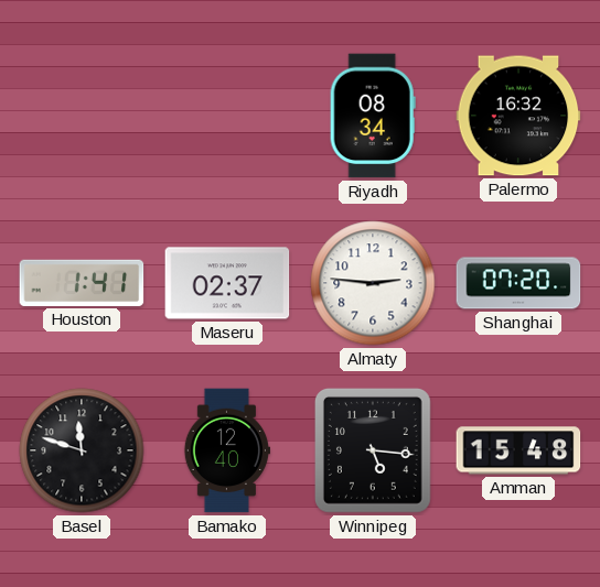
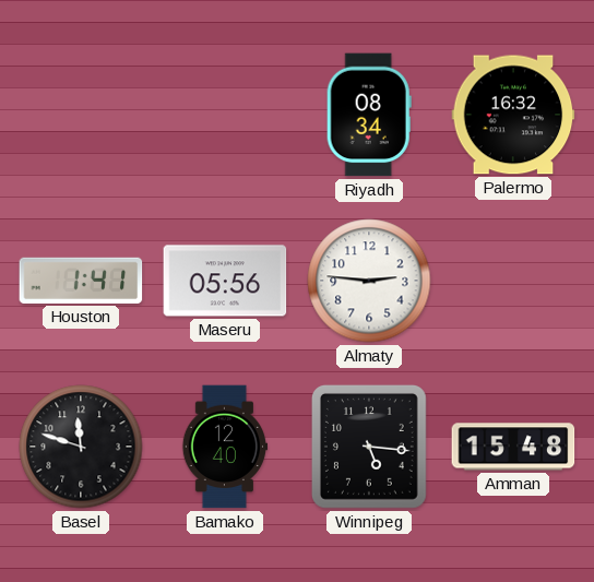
Maseru: 02:37 -> 05:56 (225, 281)
Shanghai: 07:20 -> none (518, 283)
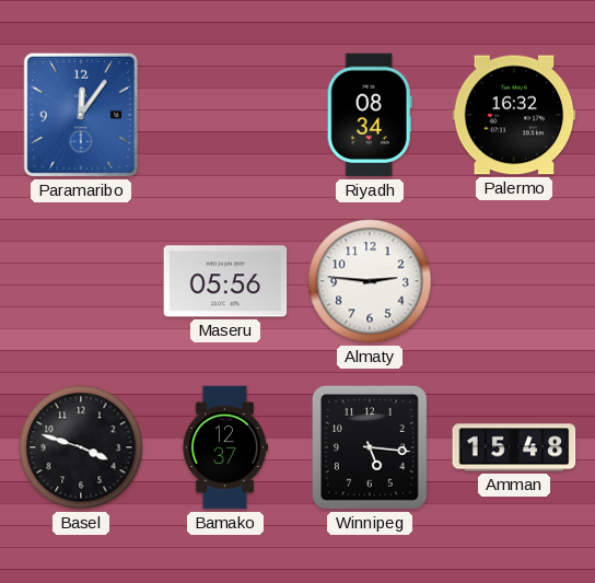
Paramaribo: none -> 12:06 (81, 115)
Houston: 1:41 -> none (81, 281)
Basel: 11:48 -> 3:48 (81, 447)
Bamako: 12:40 -> 12:37 (224, 447)
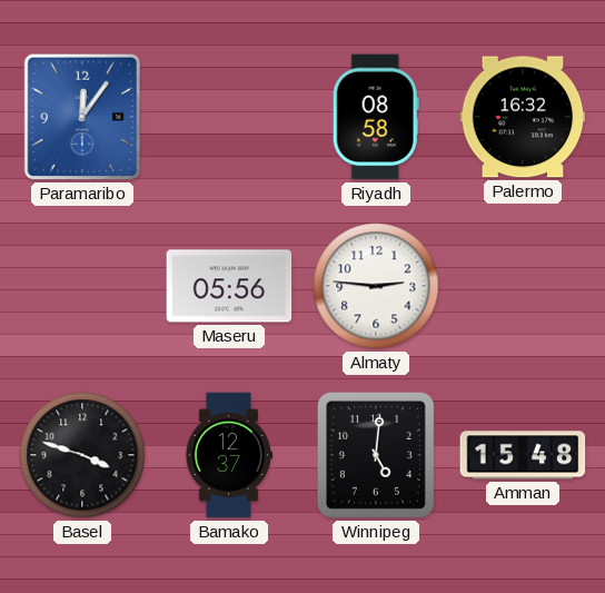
Riyadh: 08:34 -> 08:58 (376, 117)
Winnipeg: 5:16 -> 5:01 (376, 455)
